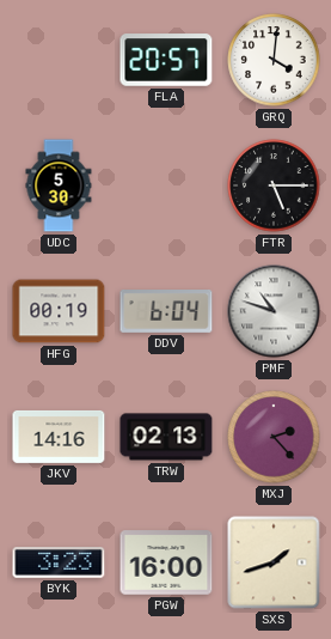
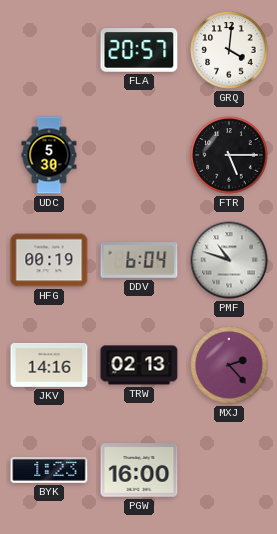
BYK: 3:23 -> 1:23 (49, 471)
SXS: 1:42 -> none (274, 562)
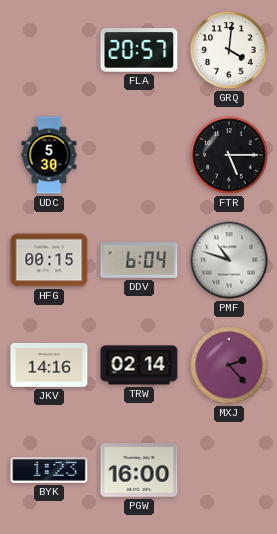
HFG: 00:19 -> 00:15 (49, 260)
TRW: 02:13 -> 02:14 (139, 365)
